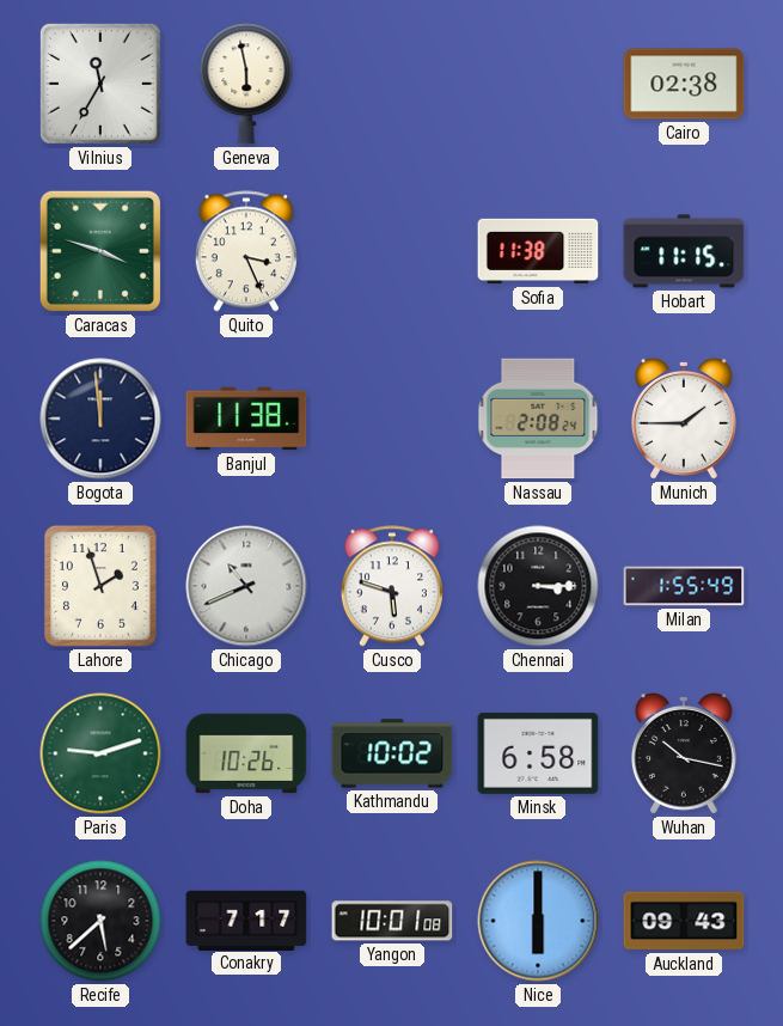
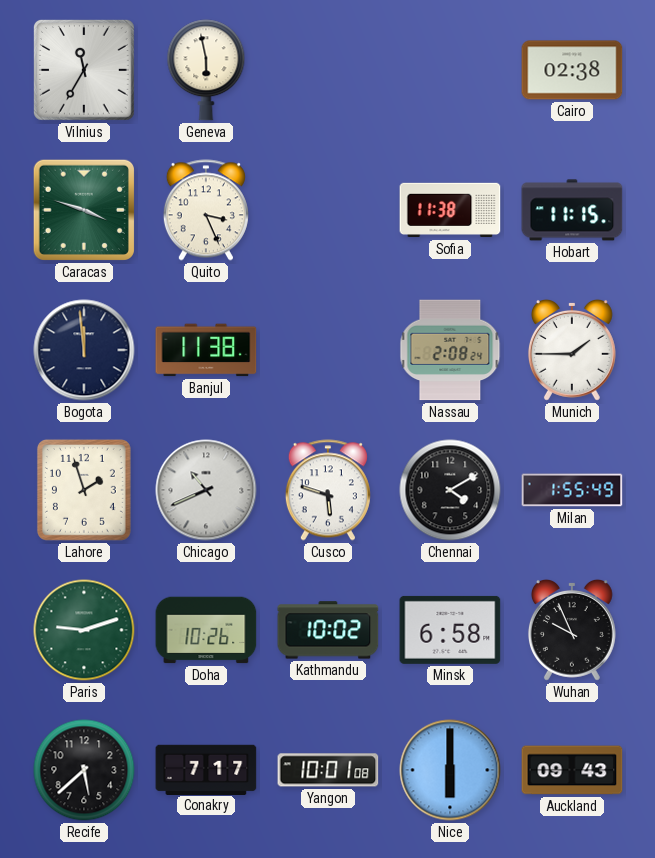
Chennai: 3:15 -> 4:10 (450, 490)
Wuhan: 10:17 -> 9:56 (572, 630)
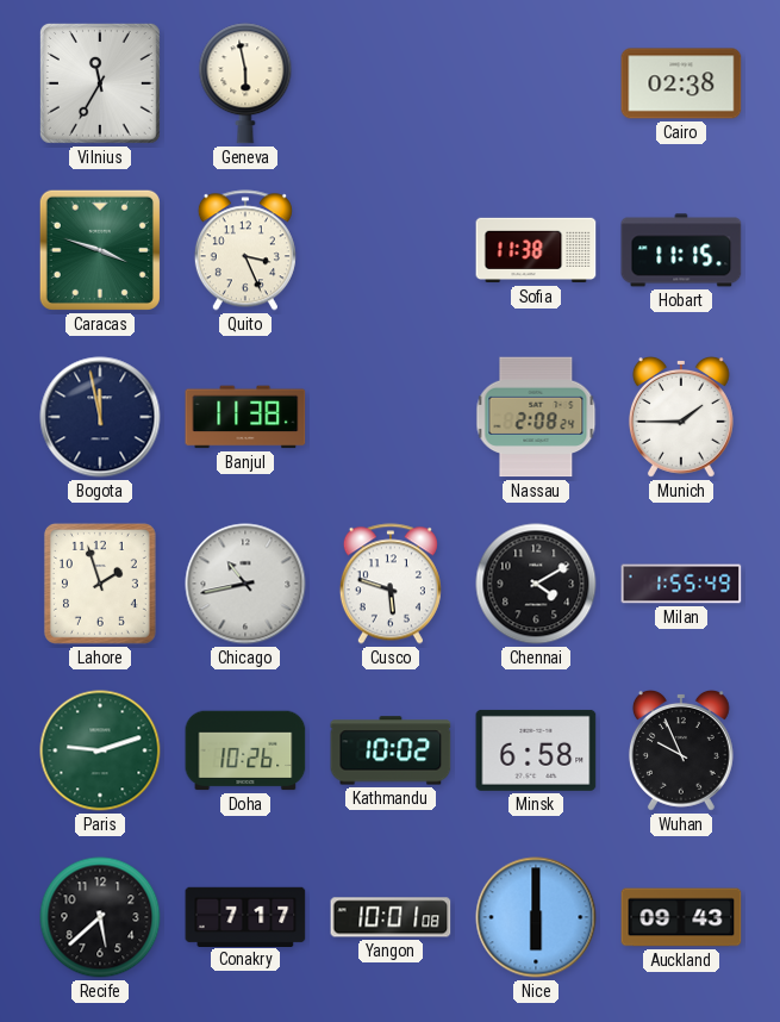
Bogota: 11:59 -> 11:58 (100, 417)
Chicago: 10:41 -> 10:43 (245, 584)
